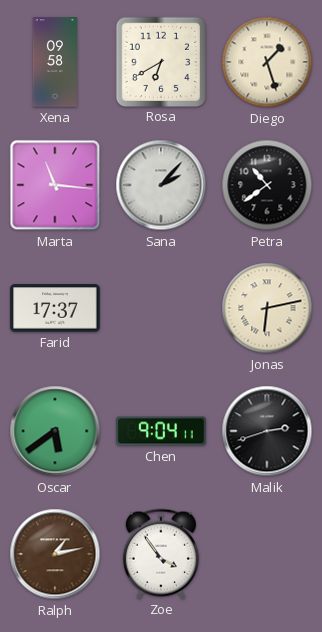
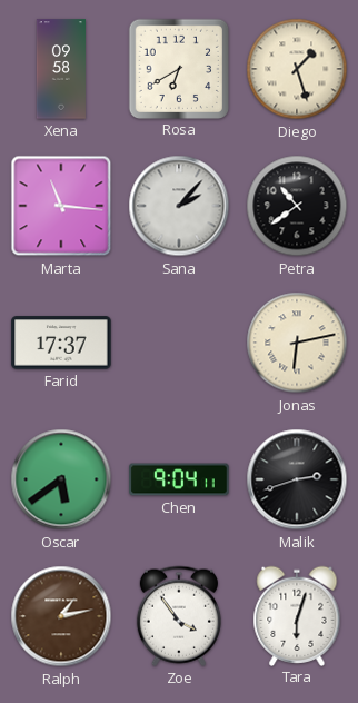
Tara: none -> 6:03 (297, 615)
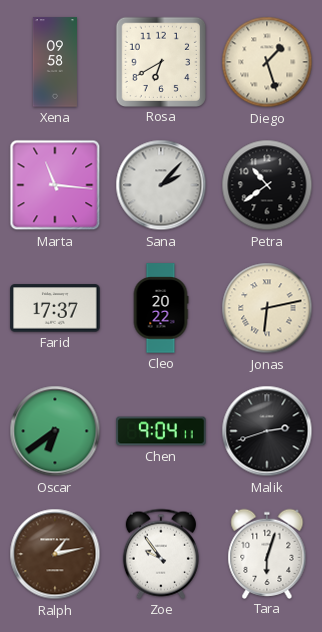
Cleo: none -> 20:22 (161, 308)
Oscar: 5:39 -> 6:39 (55, 431)
Zoe: 3:54 -> 9:54 (161, 554)
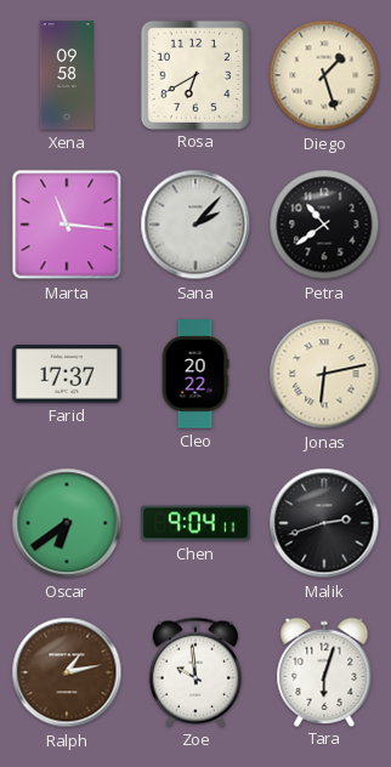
Zoe: 9:54 -> 9:59 (195, 672)
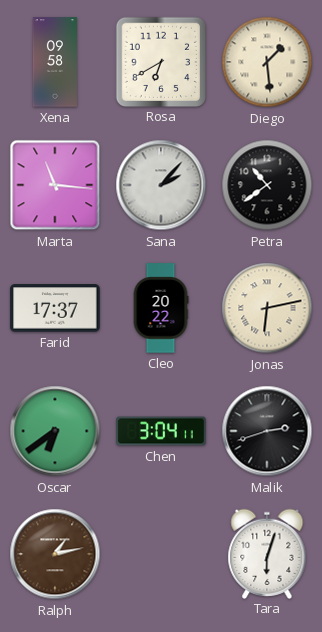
Diego: 1:27 -> 1:29 (267, 62)
Chen: 9:04 -> 3:04 (161, 431)
Zoe: 9:59 -> none (195, 672)
